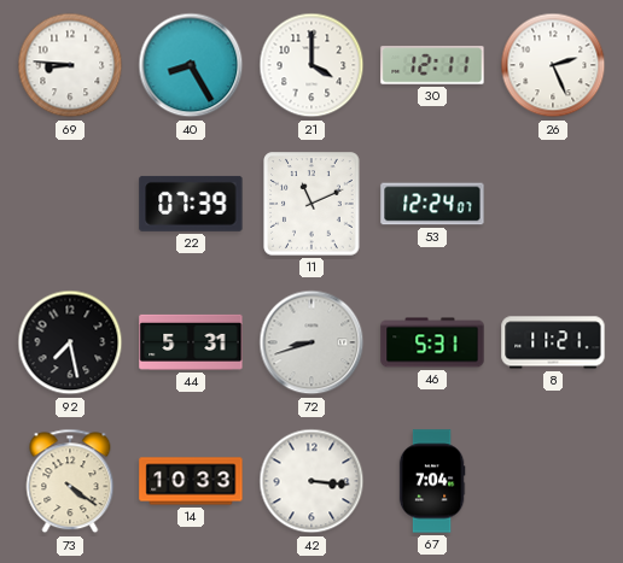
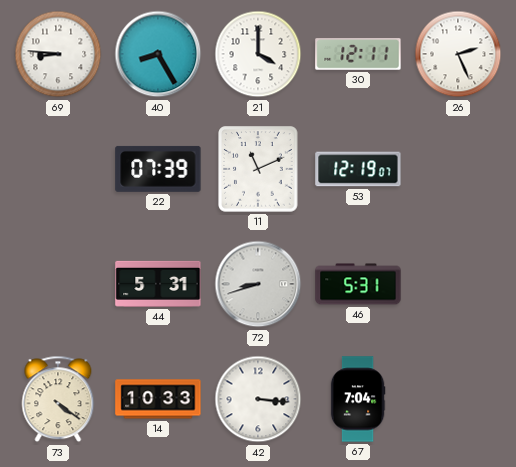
53: 12:24 -> 12:19 (358, 169)
92: 7:28 -> none (70, 342)
8: 11:21 -> none (553, 342)
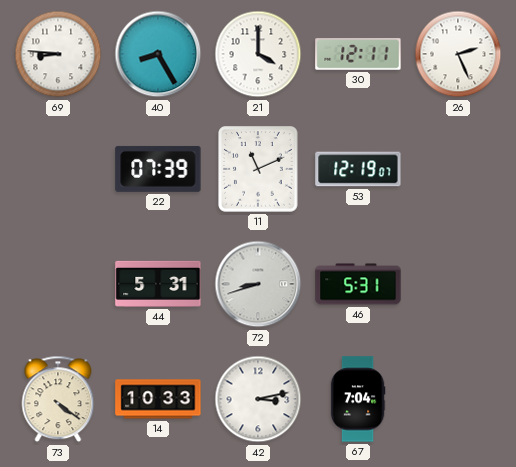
42: 3:16 -> 3:13 (258, 399)
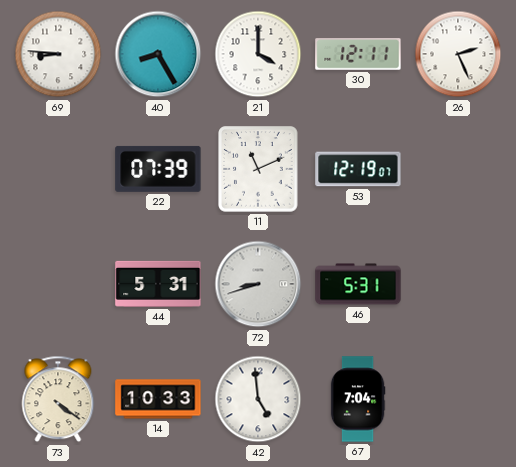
42: 3:13 -> 4:59 (258, 399)
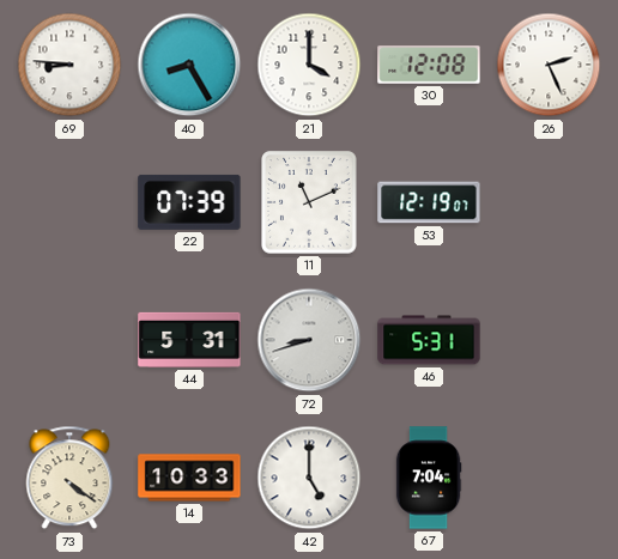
30: 12:11 -> 12:08 (429, 65)
42: 4:59 -> 5:00 (309, 478)
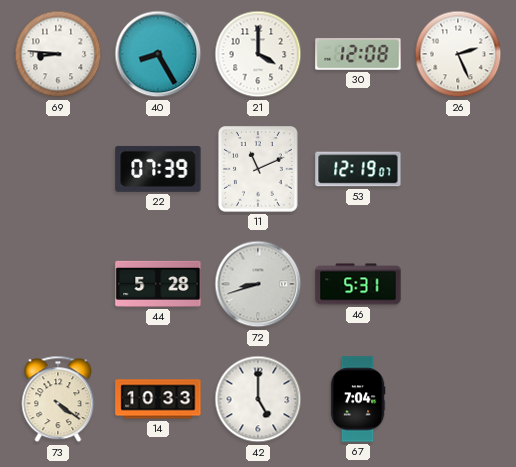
44: 5:31 -> 5:28 (158, 284)
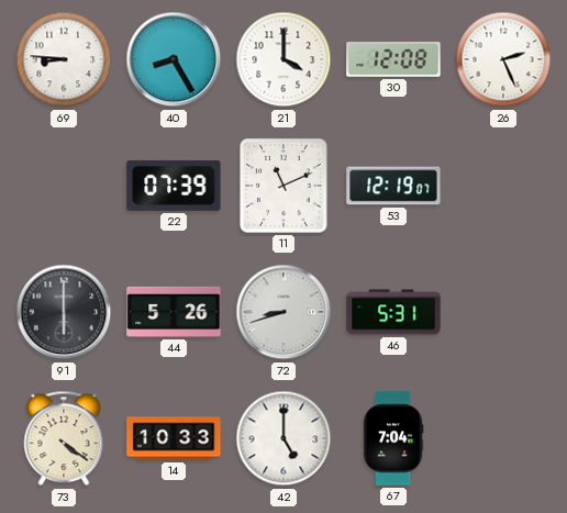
91: none -> 6:00 (64, 312)
44: 5:28 -> 5:26 (174, 312)
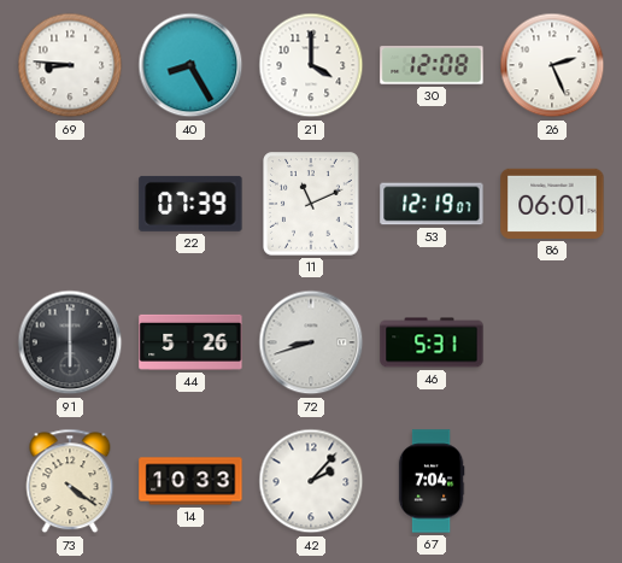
86: none -> 06:01 (552, 204)
42: 5:00 -> 2:07 (311, 481)
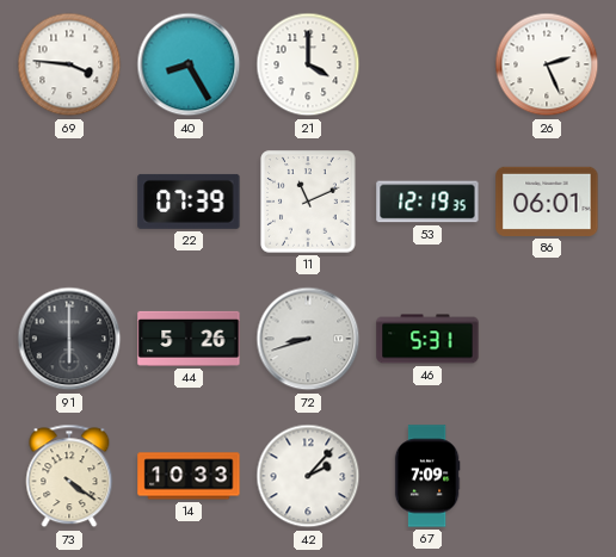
69: 8:46 -> 3:46 (69, 64)
30: 12:08 -> none (432, 65)
53: 12:19:07 -> 12:19:35 (427, 202)
67: 7:04 -> 7:09 (427, 476)
